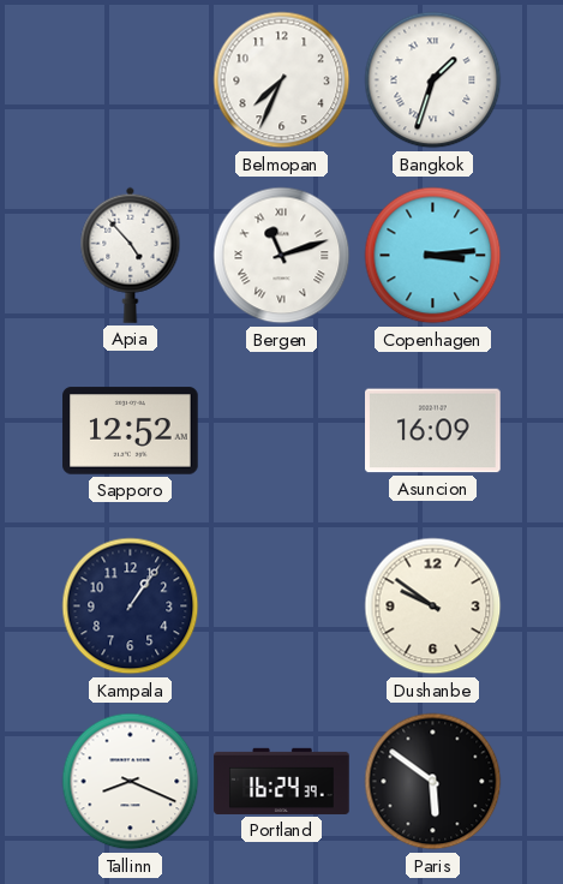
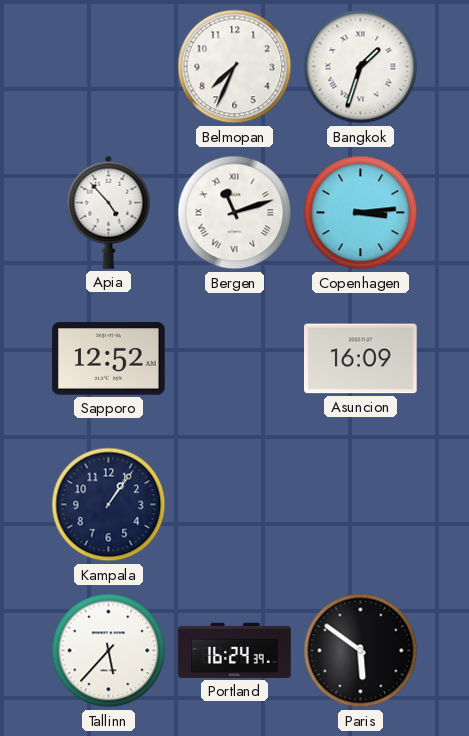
Dushanbe: 9:51 -> none (433, 607)
Tallinn: 8:19 -> 5:37 (109, 651)
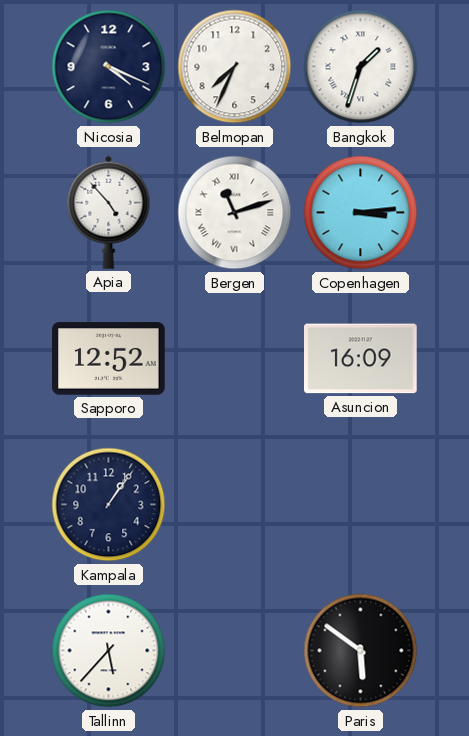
Nicosia: none -> 4:19 (109, 67)
Portland: 16:24 -> none (235, 650)
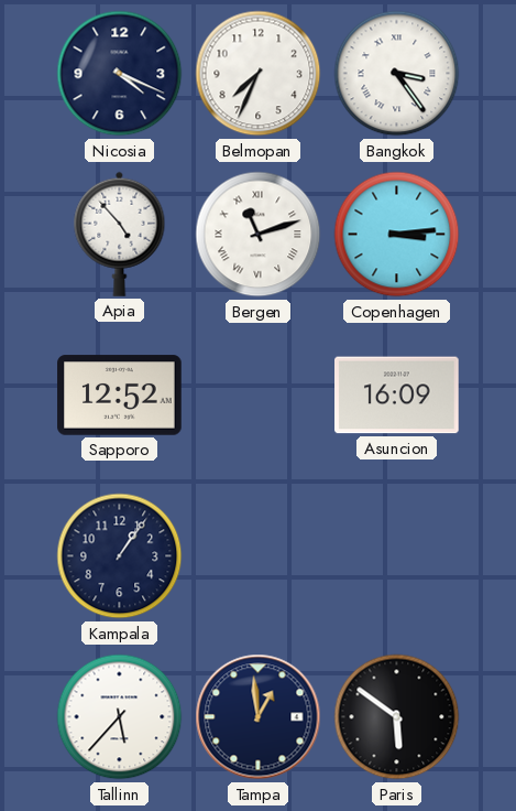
Bangkok: 1:33 -> 3:24 (397, 74)
Tampa: none -> 12:59 (259, 717)
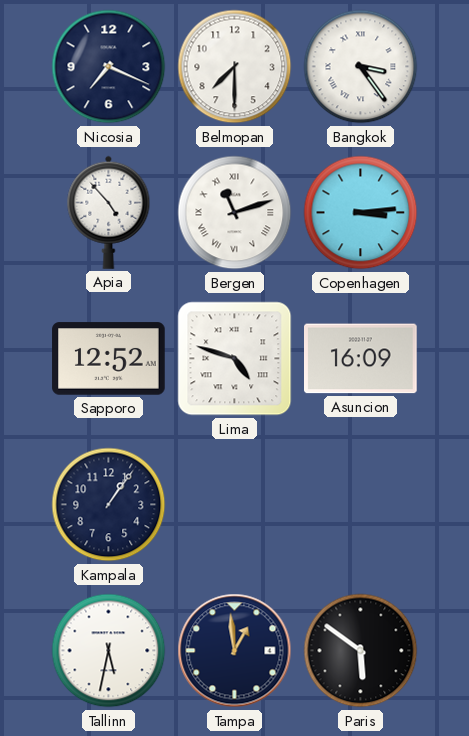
Nicosia: 4:19 -> 7:19 (109, 67)
Belmopan: 7:34 -> 7:30 (235, 67)
Lima: none -> 4:48 (235, 359)
Tallinn: 5:37 -> 5:32 (109, 651)
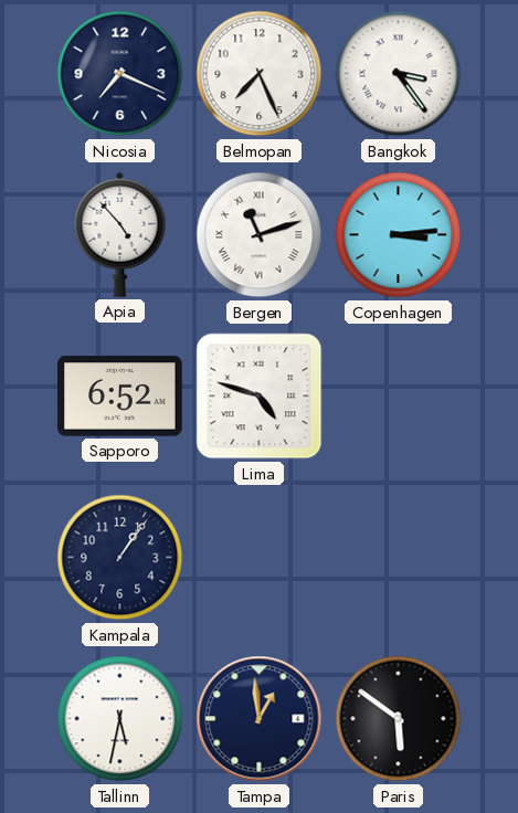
Belmopan: 7:30 -> 7:26 (260, 74)
Sapporo: 12:52 -> 6:52 (120, 397)
Asuncion: 16:09 -> none (361, 359)
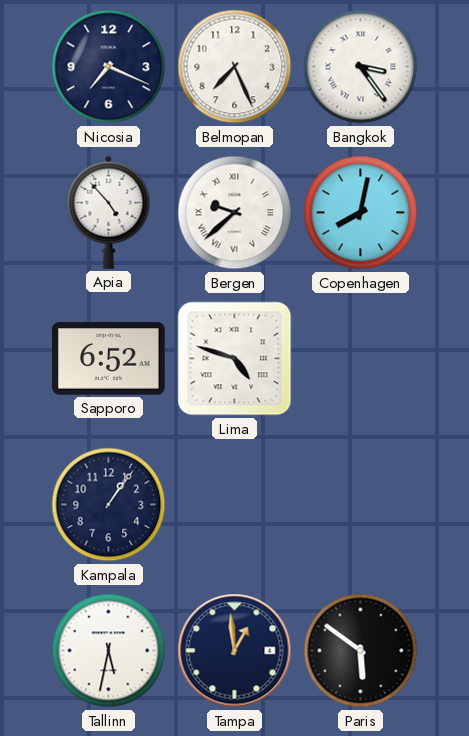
Bergen: 11:12 -> 9:38 (235, 213)
Copenhagen: 3:14 -> 8:02 (361, 213)
